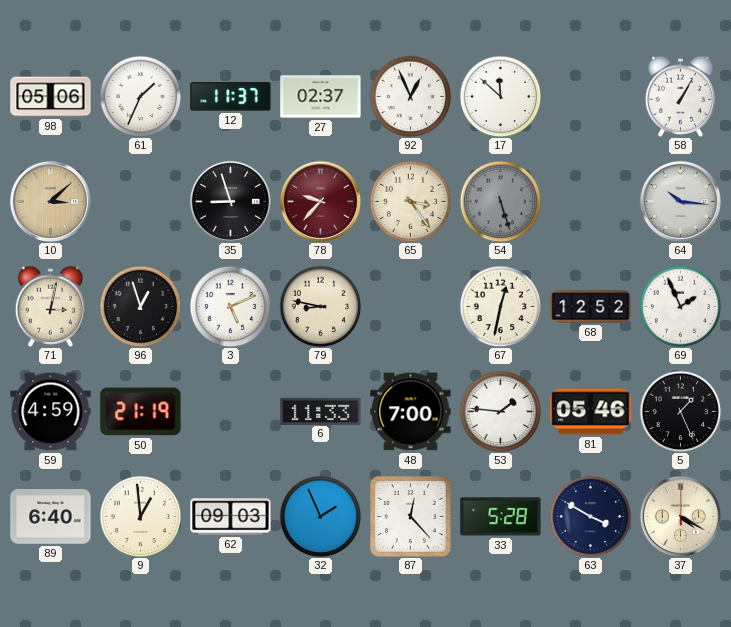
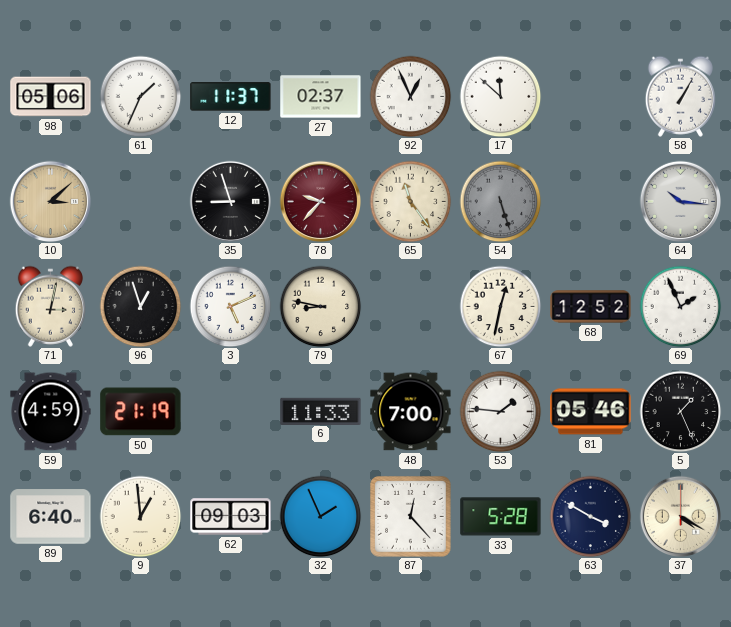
65: 3:24 -> 11:24 (410, 201)
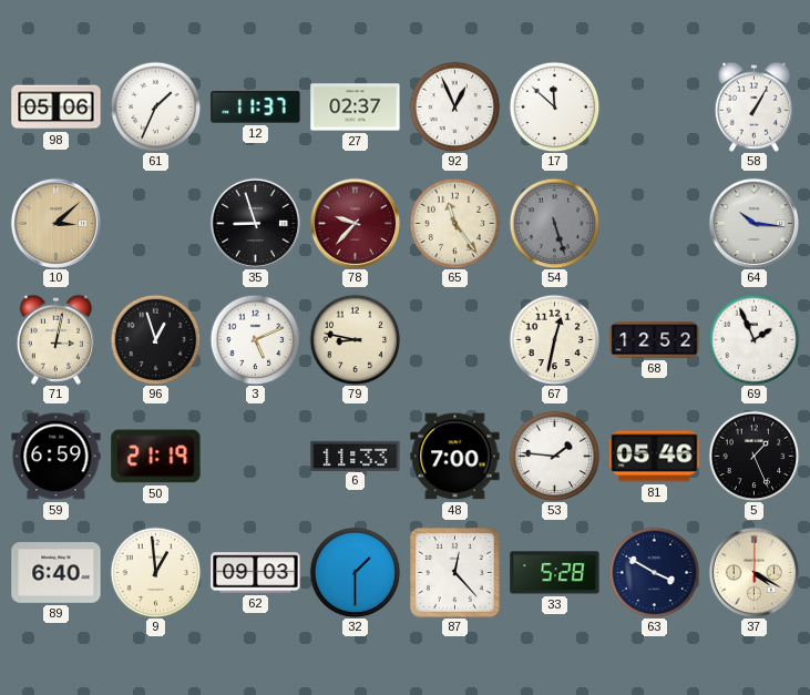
59: 4:59 -> 6:59 (57, 457)
32: 1:56 -> 1:30 (355, 572)
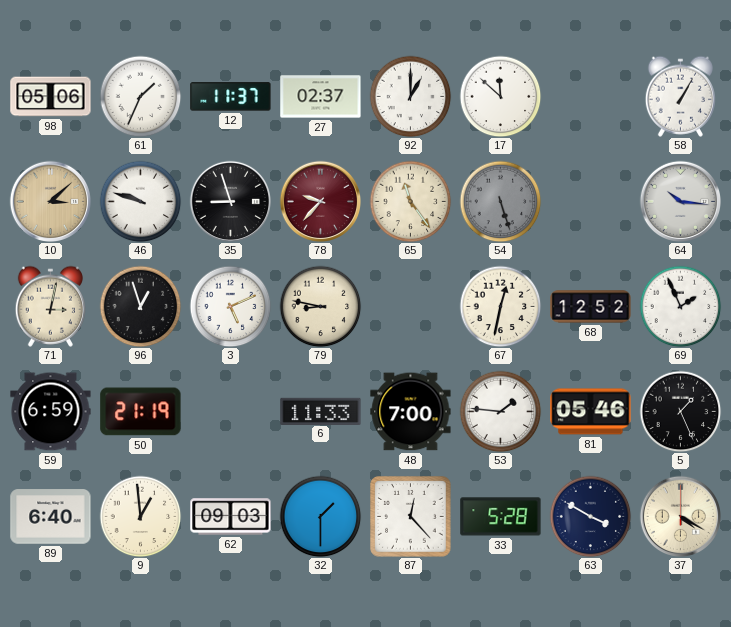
92: 12:56 -> 1:00 (410, 96)
46: none -> 9:48 (140, 201)
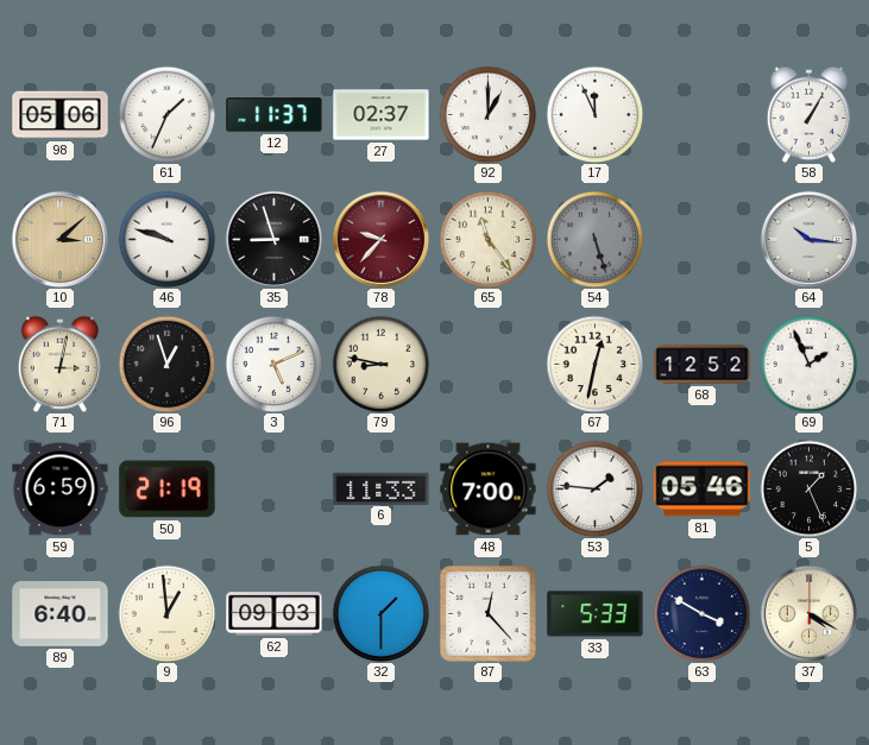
17: 11:52 -> 11:56 (594, 114)
33: 5:28 -> 5:33 (596, 614)
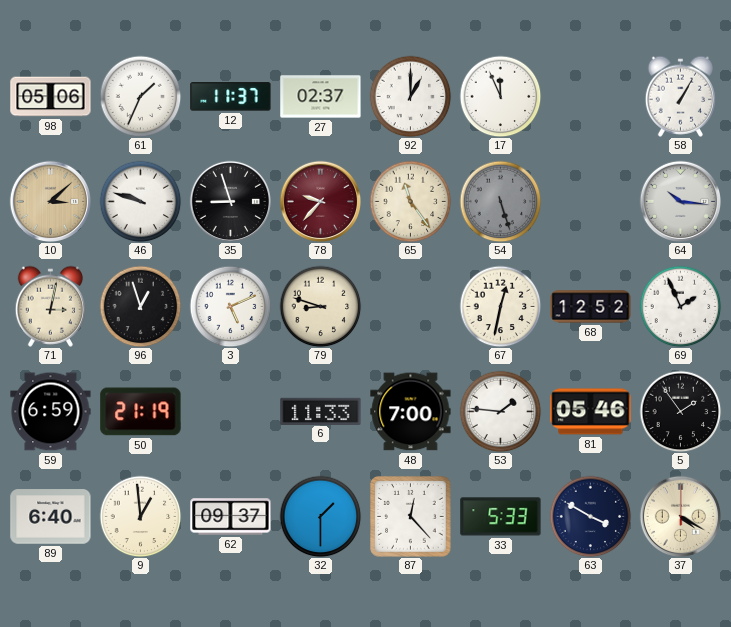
79: 8:47 -> 8:48 (320, 306)
5: 1:26 -> 1:54 (680, 411)
62: 09:03 -> 09:37 (231, 517)
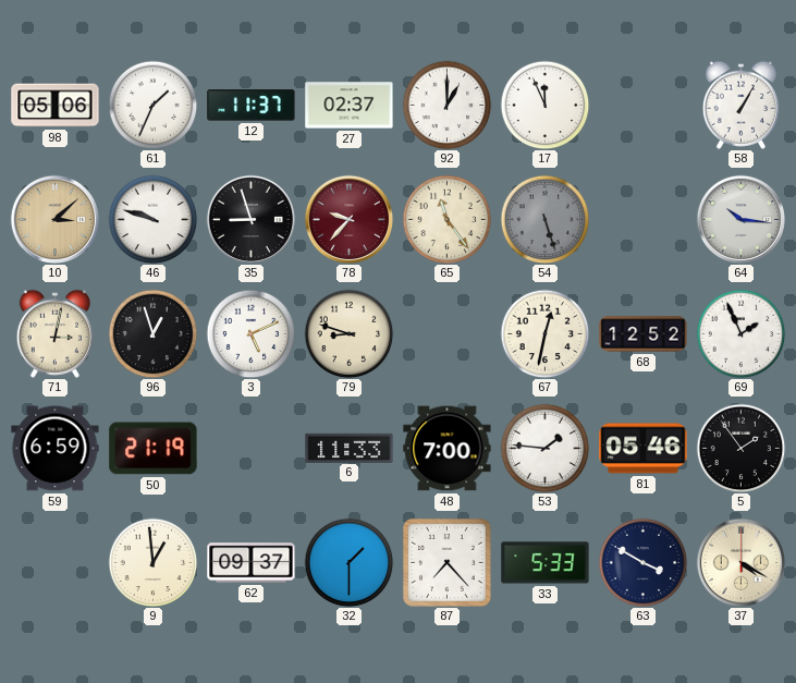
89: 6:40 -> none (51, 517)
87: 12:23 -> 7:23 (448, 563)
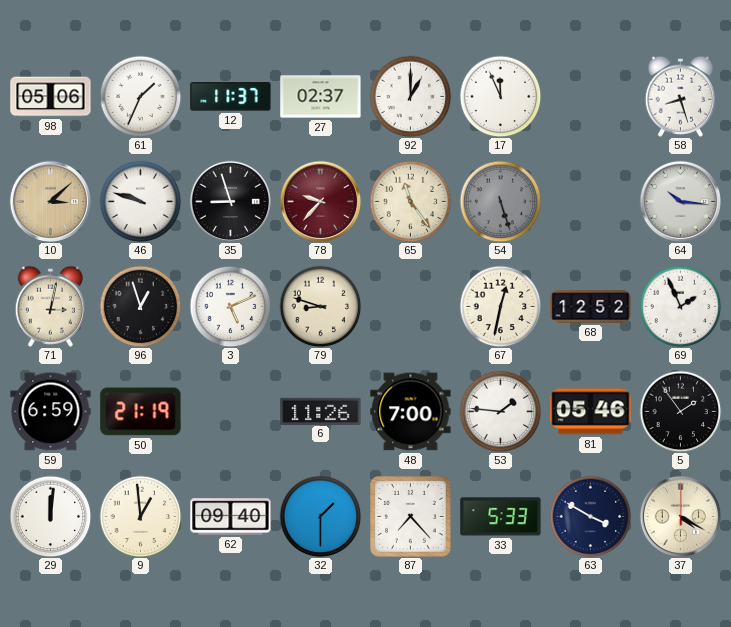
58: 1:05 -> 8:27 (680, 96)
6: 11:33 -> 11:26 (321, 411)
29: none -> 12:01 (50, 516)
62: 09:37 -> 09:40 (231, 517)
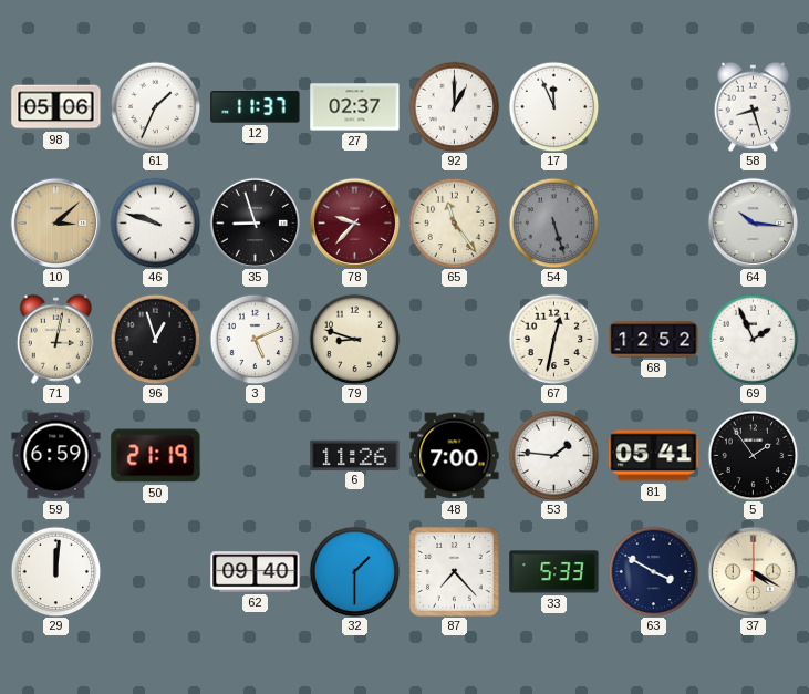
81: 05:46 -> 05:41 (654, 456)
9: 12:59 -> none (140, 516)
